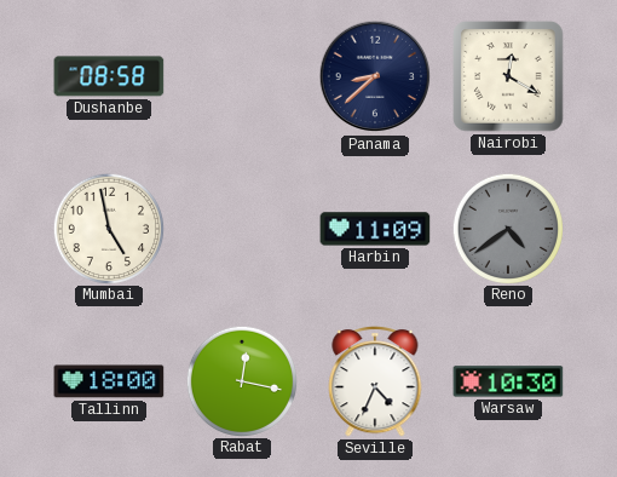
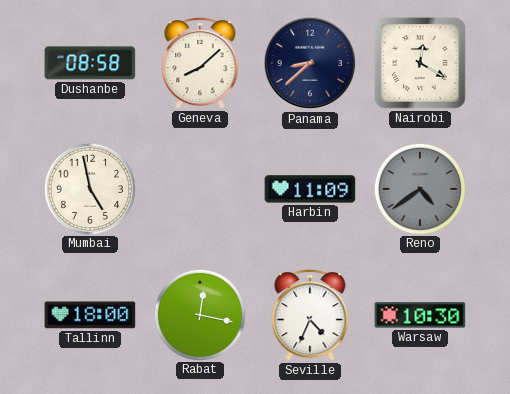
Geneva: none -> 8:08 (200, 64)
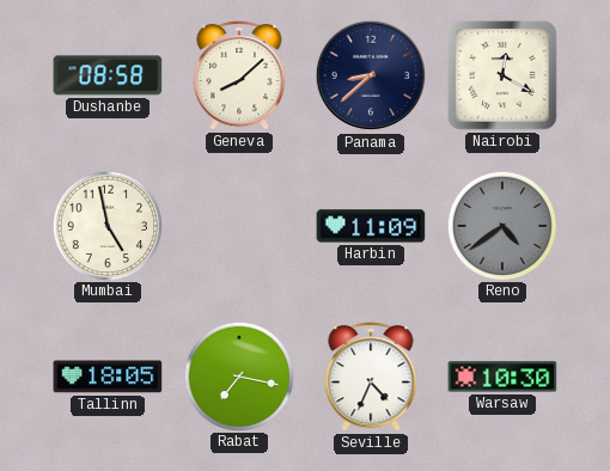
Tallinn: 18:00 -> 18:05 (108, 377)
Rabat: 12:17 -> 7:17 (238, 375)
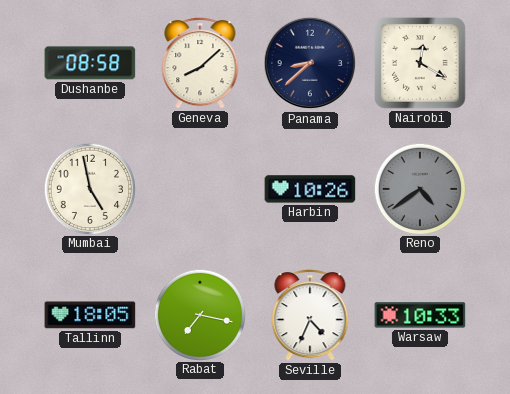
Harbin: 11:09 -> 10:26 (310, 189)
Warsaw: 10:30 -> 10:33 (420, 315)
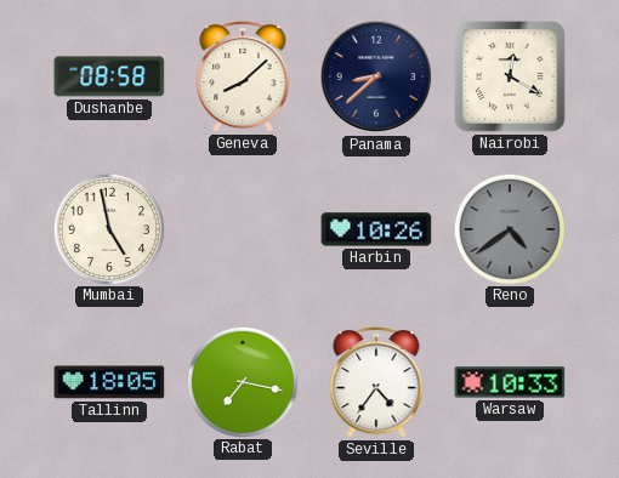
Seville: 4:34 -> 4:36 (376, 383)
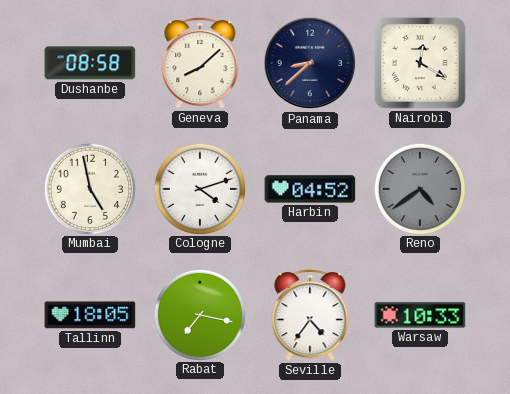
Cologne: none -> 4:12 (199, 188)
Harbin: 10:26 -> 04:52 (310, 189)
